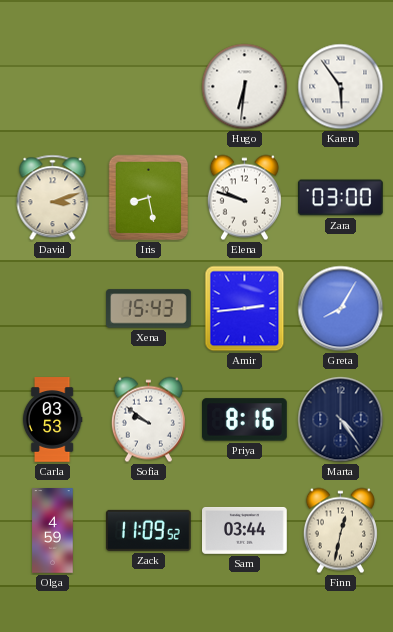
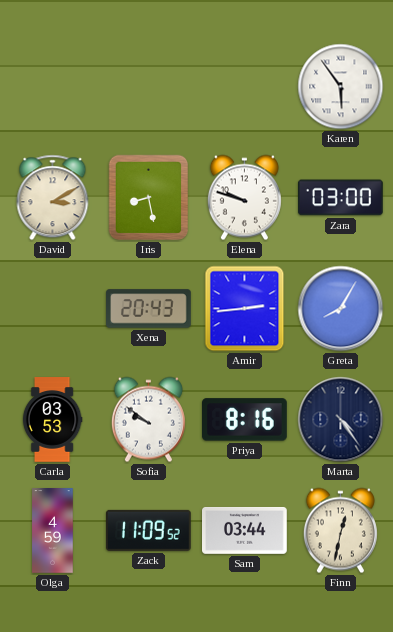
Hugo: 6:31 -> none (245, 87)
David: 3:12 -> 3:10 (53, 198)
Xena: 15:43 -> 20:43 (149, 309)
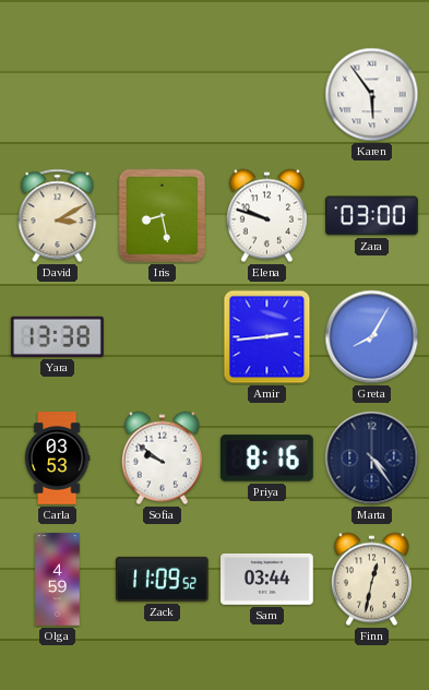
Yara: none -> 13:38 (58, 336)
Xena: 20:43 -> none (149, 309)
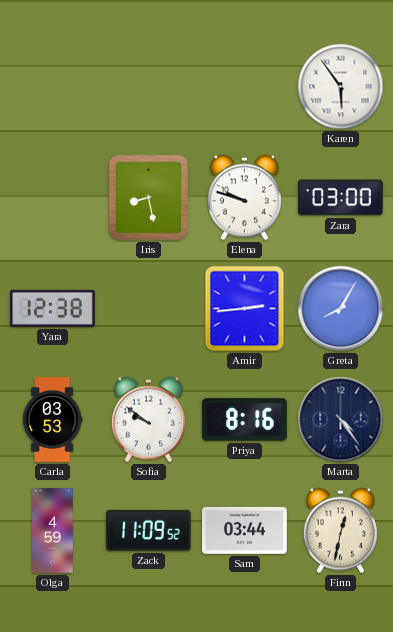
David: 3:10 -> none (58, 216)
Yara: 13:38 -> 12:38 (53, 308)
